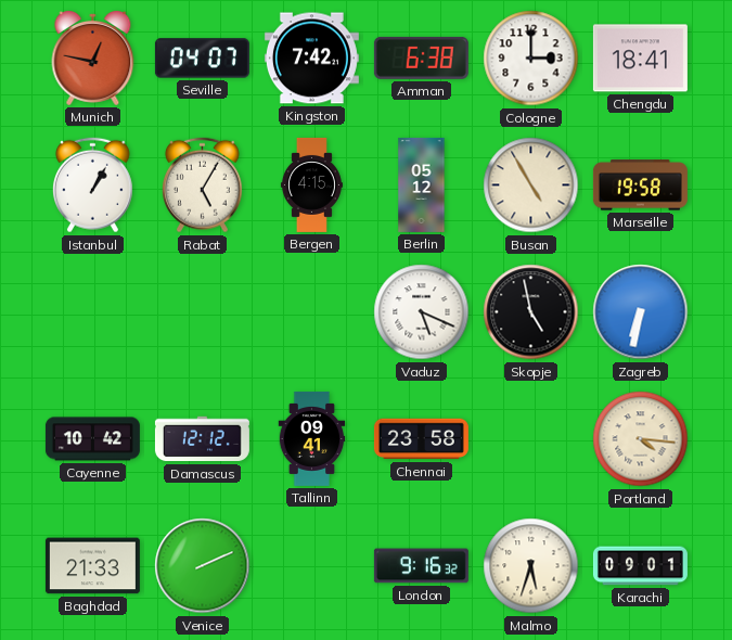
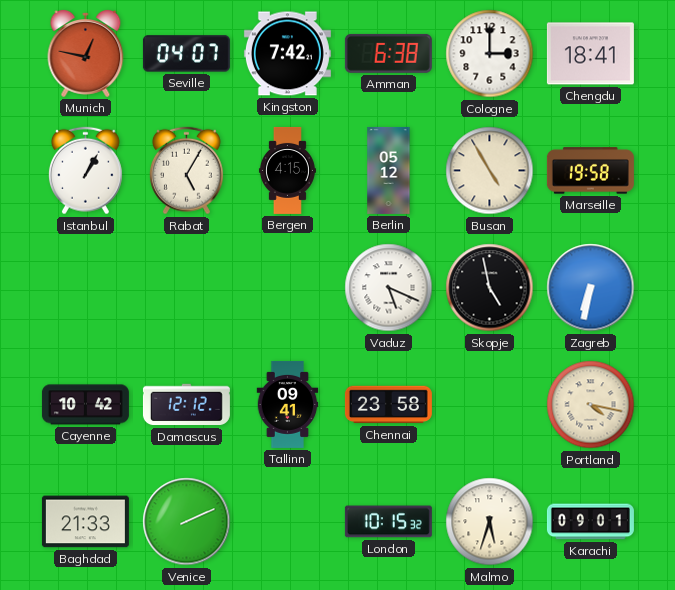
Portland: 4:16 -> 4:17 (591, 405)
London: 9:16 -> 10:15 (388, 522)
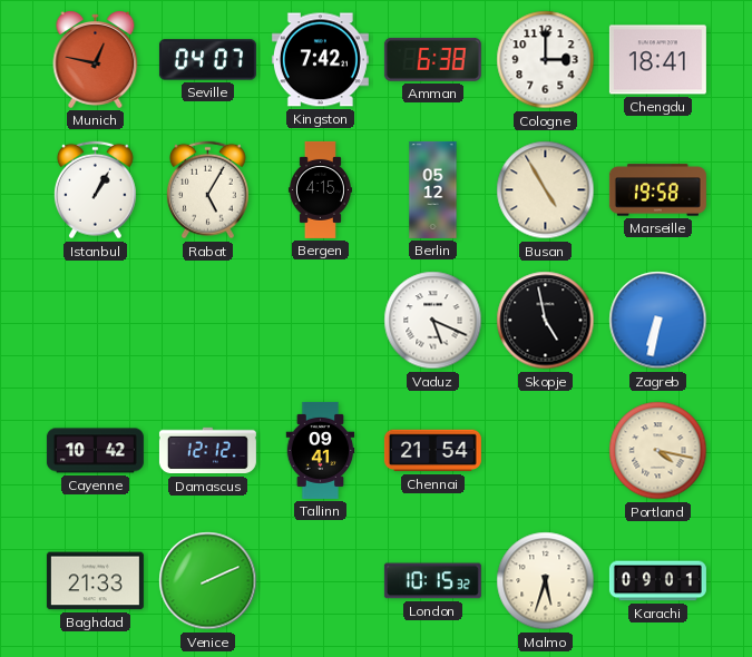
Chennai: 23:58 -> 21:54 (432, 451)
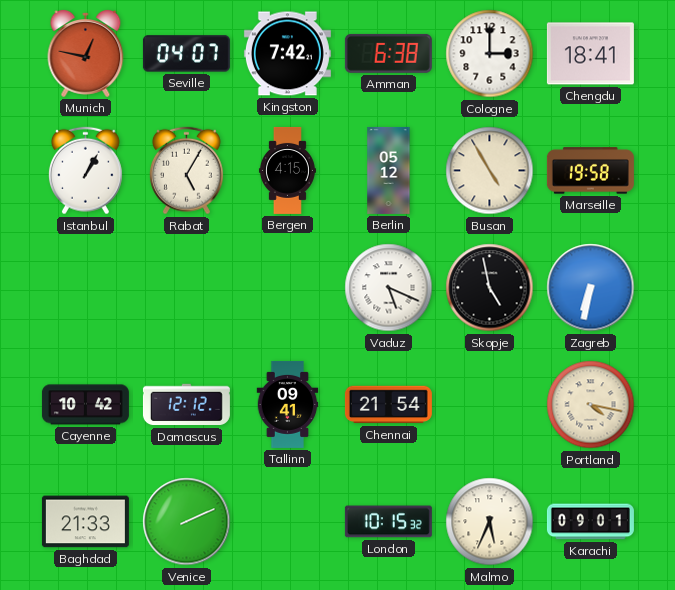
Malmo: 5:33 -> 5:34 (490, 522)
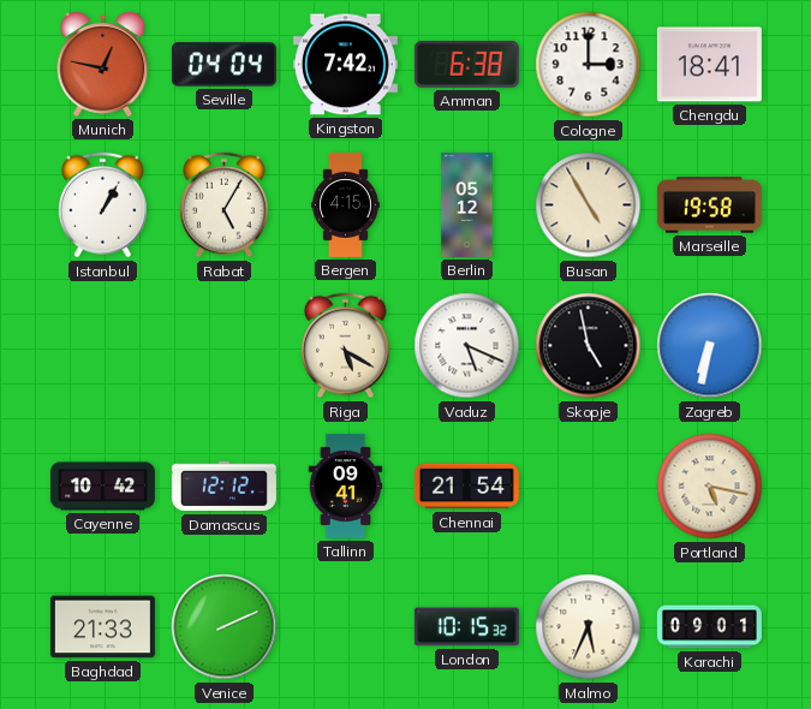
Seville: 04:07 -> 04:04 (223, 65)
Riga: none -> 5:20 (345, 346)
Portland: 4:17 -> 5:17 (710, 487)
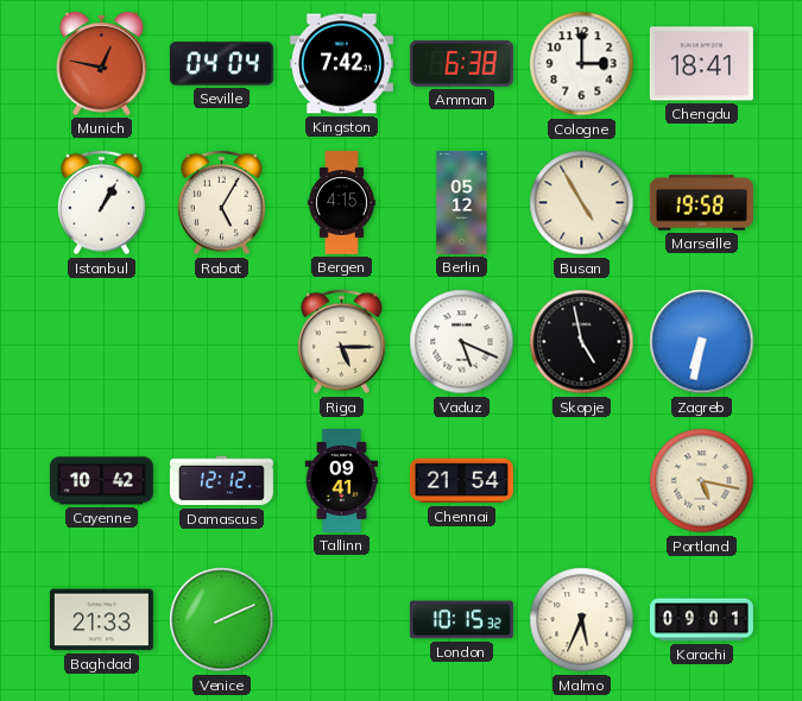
Riga: 5:20 -> 5:15 (341, 342)
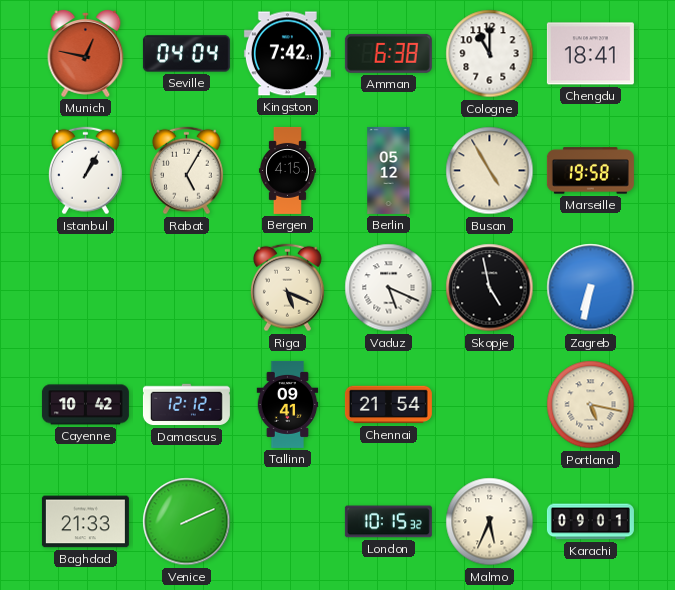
Cologne: 3:00 -> 11:00 (490, 54)
Riga: 5:15 -> 5:19 (287, 288)
